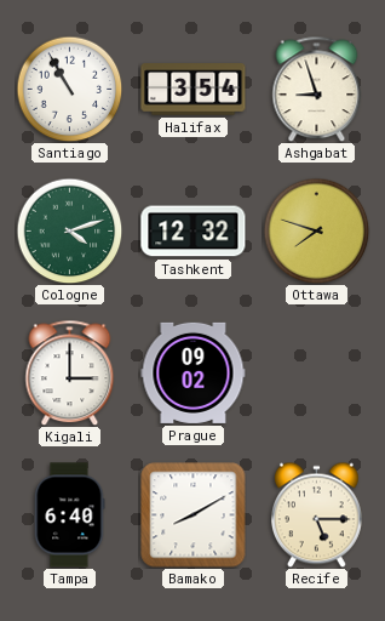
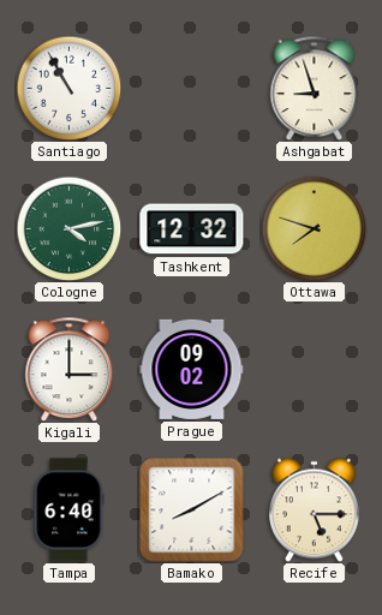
Halifax: 3:54 -> none (194, 90)
Cologne: 4:12 -> 4:13 (68, 228)
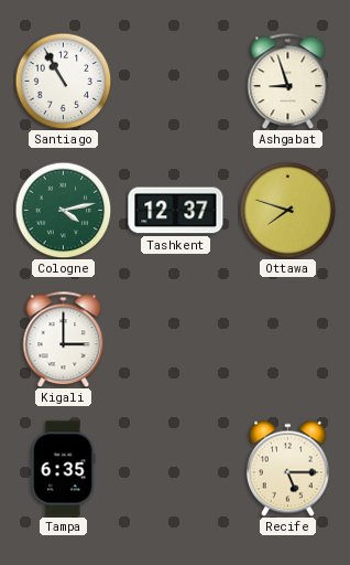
Tashkent: 12:32 -> 12:37 (176, 211)
Prague: 09:02 -> none (192, 369)
Tampa: 6:40 -> 6:35 (63, 469)
Bamako: 8:10 -> none (192, 510)
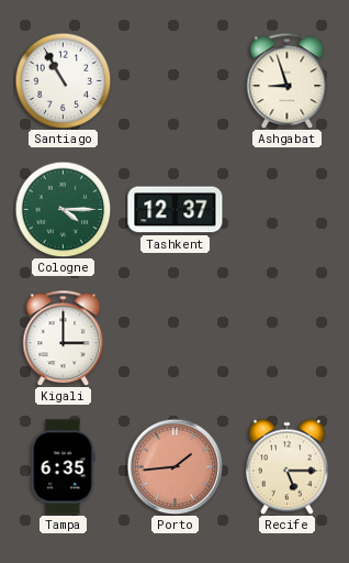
Cologne: 4:13 -> 4:15 (63, 209)
Ottawa: 7:48 -> none (287, 210)
Porto: none -> 1:44 (174, 466)
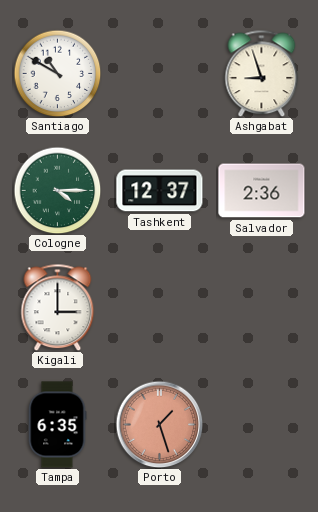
Santiago: 10:55 -> 10:50 (57, 73)
Salvador: none -> 2:36 (262, 191)
Porto: 1:44 -> 1:27 (159, 424)
Recife: 5:15 -> none (286, 466)
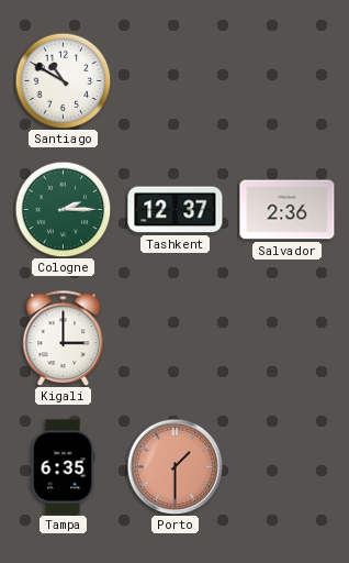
Ashgabat: 8:57 -> none (262, 73)
Cologne: 4:15 -> 2:15 (63, 209)
Porto: 1:27 -> 1:30 (174, 466)
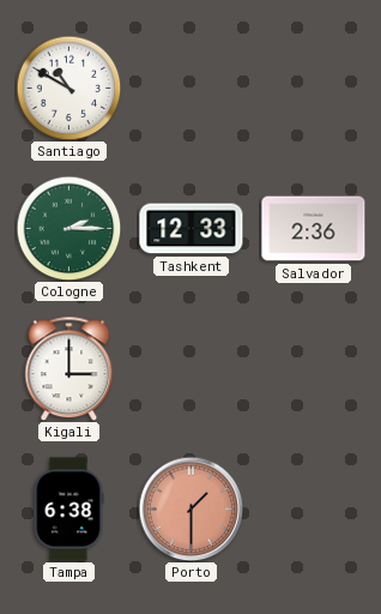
Tashkent: 12:37 -> 12:33 (192, 229)
Tampa: 6:35 -> 6:38 (68, 510)
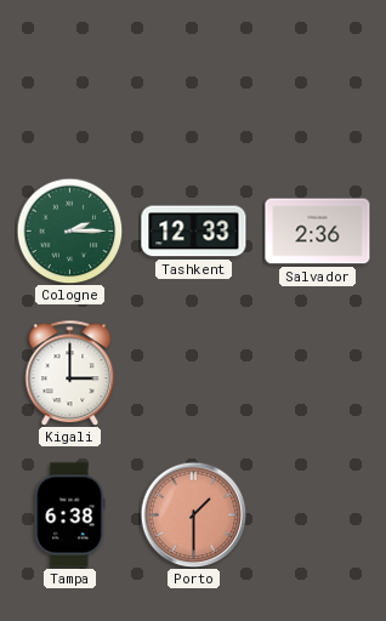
Santiago: 10:50 -> none (68, 88)
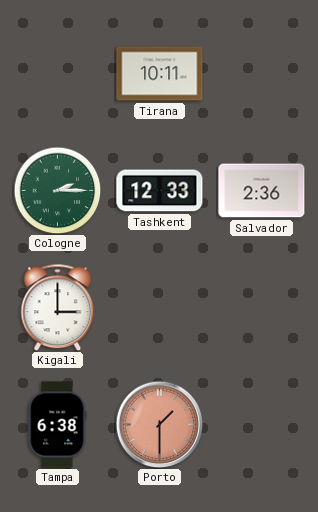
Tirana: none -> 10:11 (160, 74)
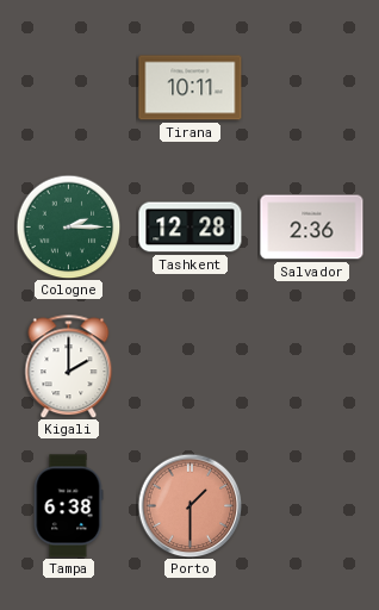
Tashkent: 12:33 -> 12:28 (191, 228)
Kigali: 3:00 -> 2:00 (69, 366)
